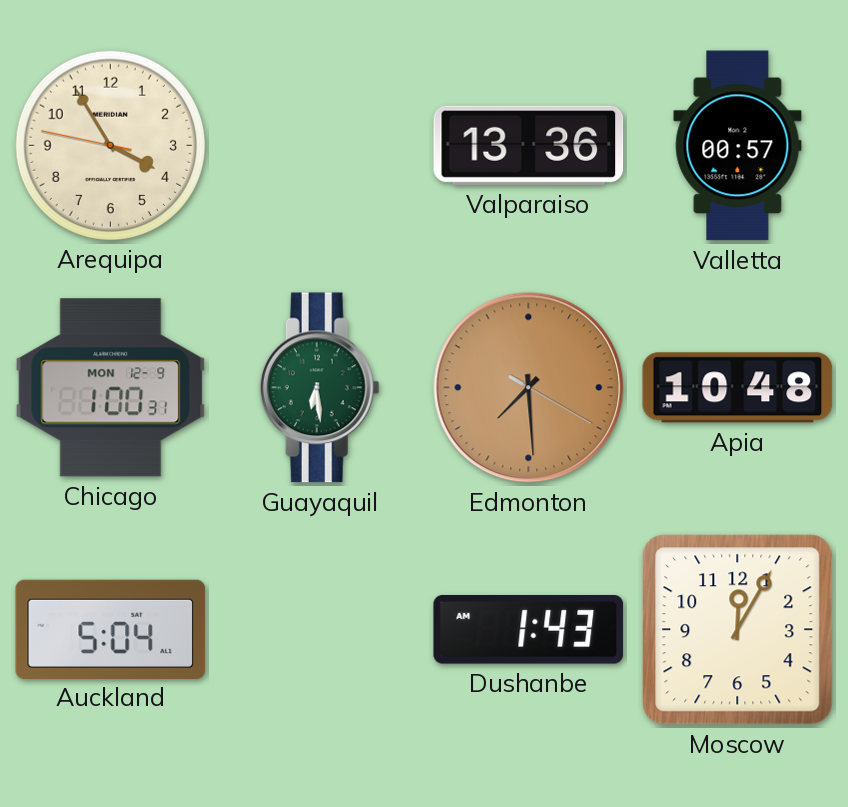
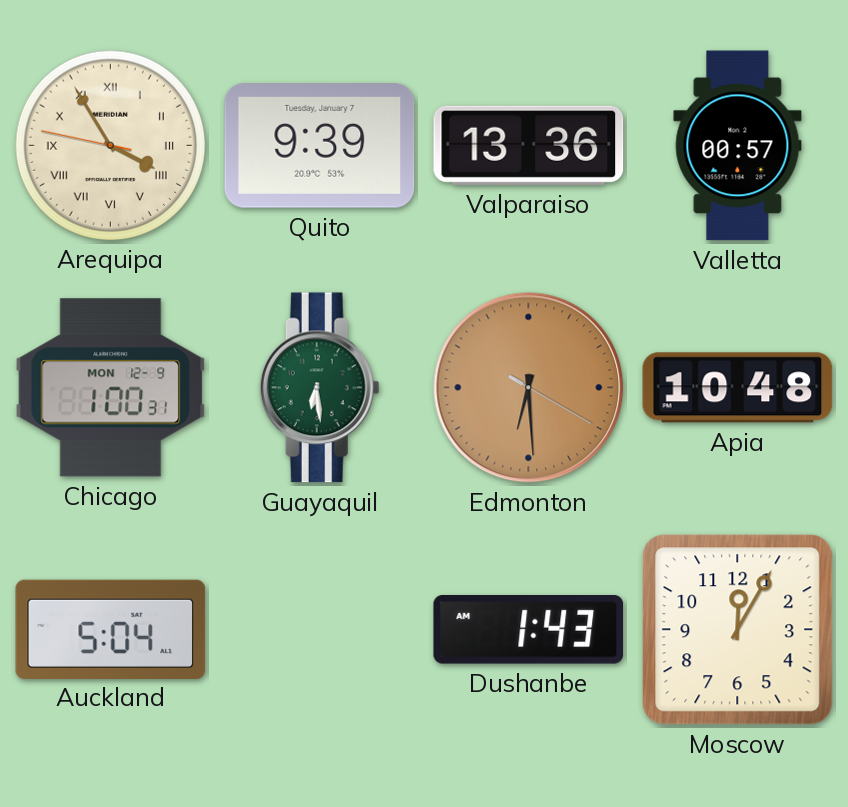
Arequipa numerals: Arabic -> Roman (110, 145)
Quito: none -> 9:39 (320, 146)
Edmonton: 7:29 -> 6:29 (529, 388)
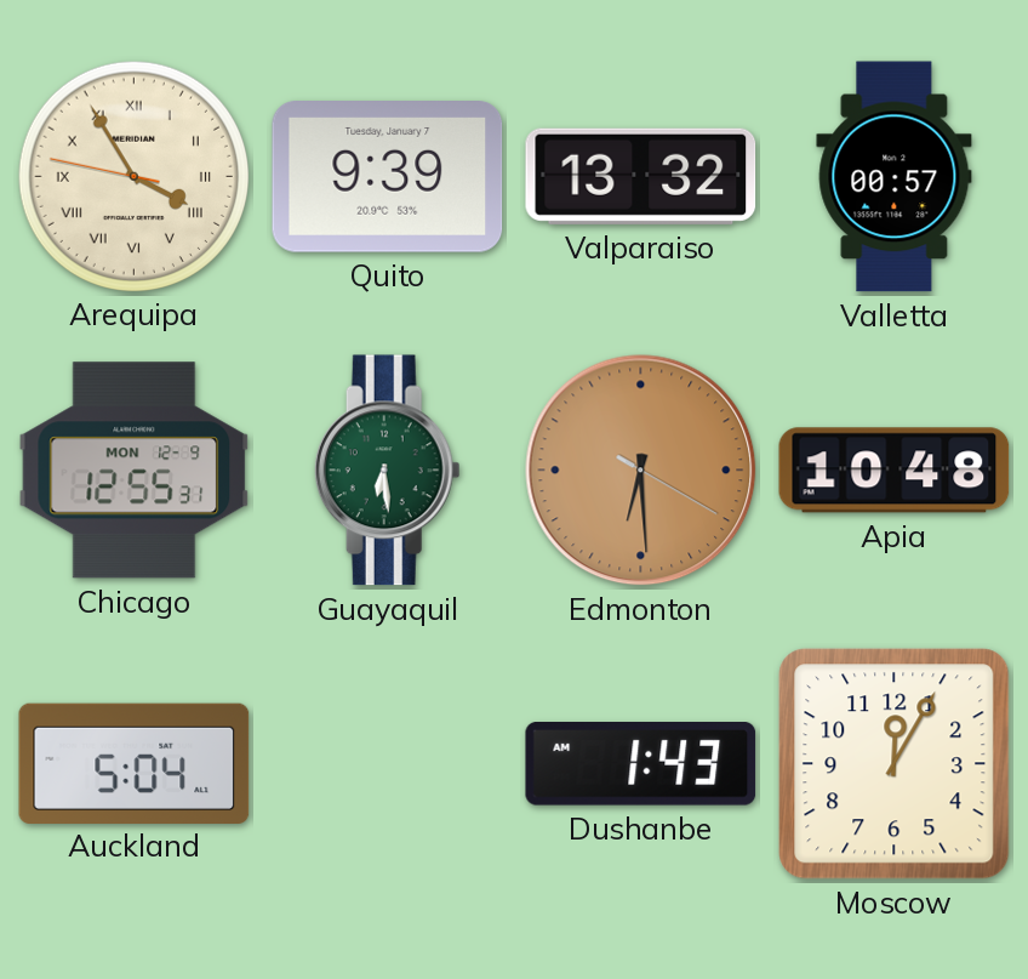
Valparaiso: 13:36 -> 13:32 (641, 176)
Chicago: 1:00 -> 12:55 (135, 471)
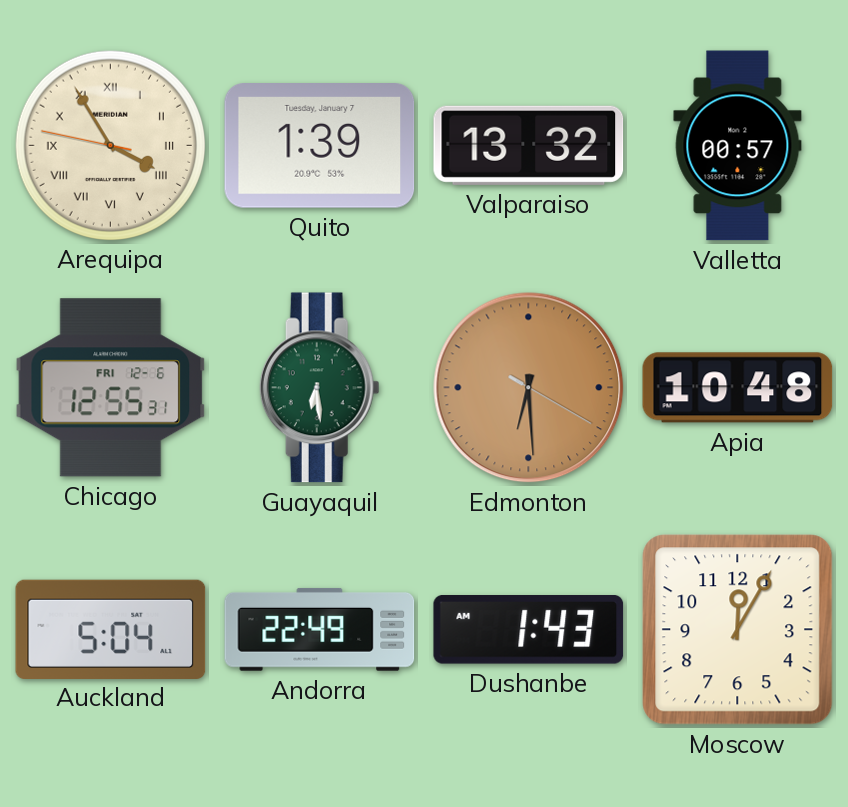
Quito: 9:39 -> 1:39 (320, 146)
Chicago date: MON 12-9 -> FRI 12-6 (111, 388)
Andorra: none -> 22:49 (320, 629)
